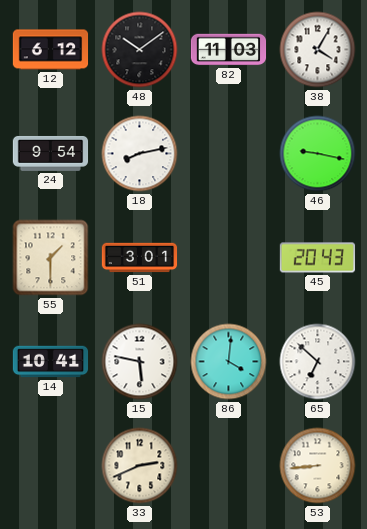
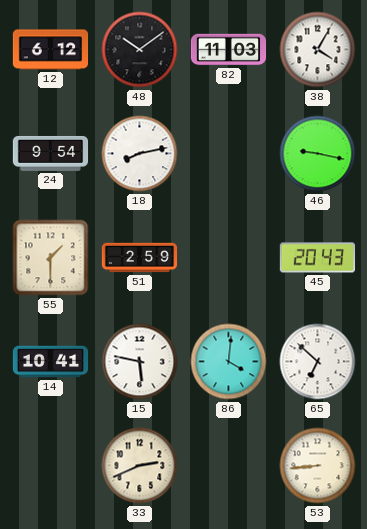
51: 3:01 -> 2:59 (140, 258)
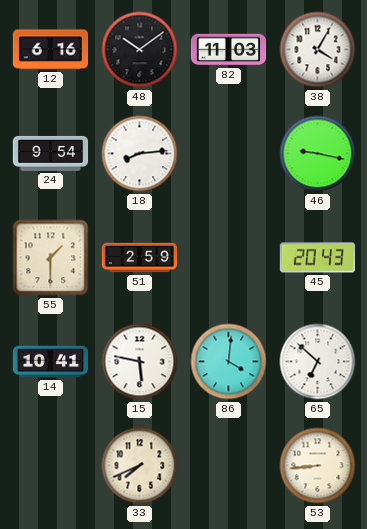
12: 6:12 -> 6:16 (51, 50)
18: 8:13 -> 8:14 (140, 154)
33: 2:41 -> 7:41 (140, 466)
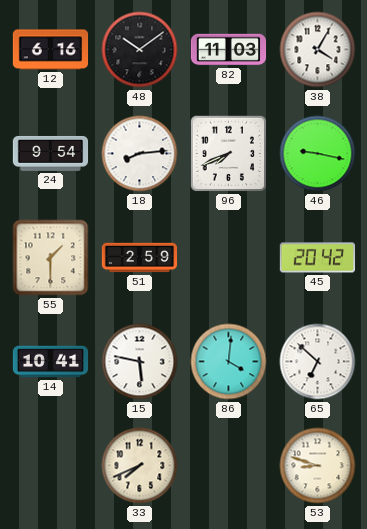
96: none -> 7:41 (229, 154)
45: 20:43 -> 20:42 (318, 258)
53: 8:44 -> 8:48 (318, 466)
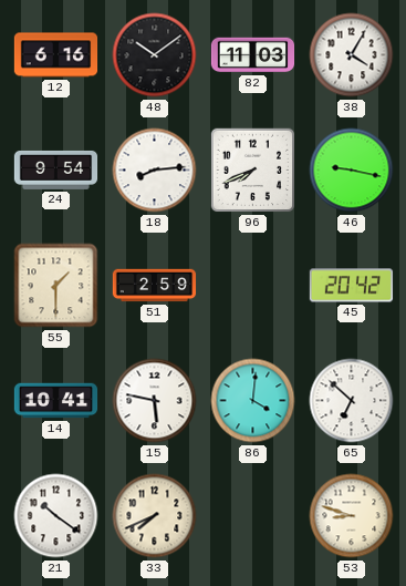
21: none -> 10:21 (56, 516)
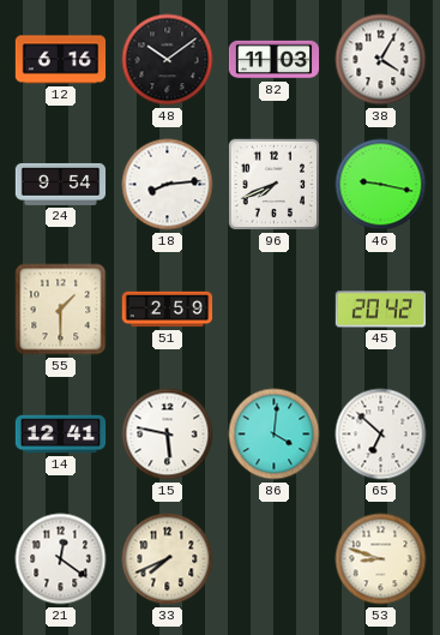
14: 10:41 -> 12:41 (61, 435)
21: 10:21 -> 12:21 (61, 559)
